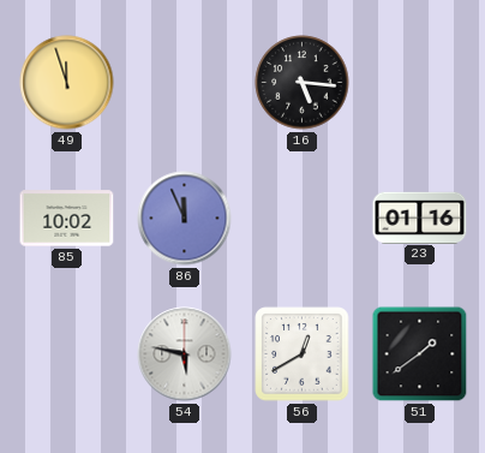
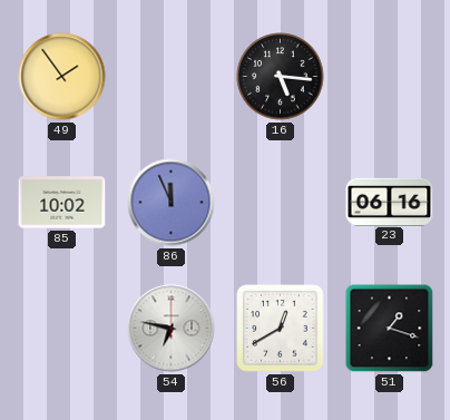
49: 11:57 -> 1:54 (62, 77)
23: 01:16 -> 06:16 (390, 202)
54: 5:47 -> 6:47 (172, 329)
51: 1:39 -> 1:18 (390, 329)
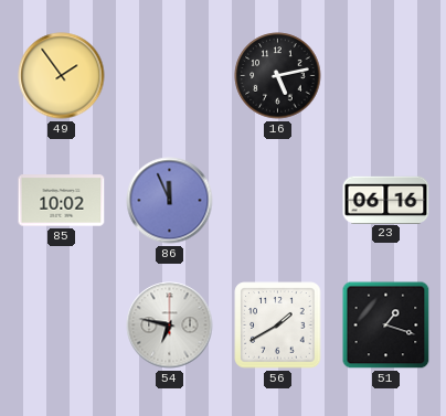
16: 5:16 -> 5:13 (278, 76)
56: 12:40 -> 1:40 (278, 326)
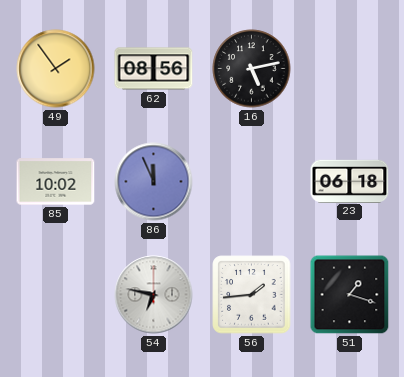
62: none -> 08:56 (154, 69)
23: 06:16 -> 06:18 (350, 181)
56: 1:40 -> 1:44 (252, 295)
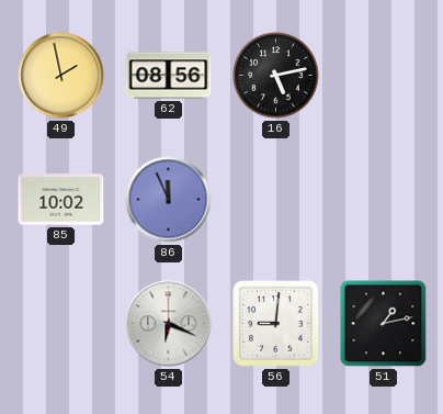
49: 1:54 -> 1:58 (61, 76)
23: 06:18 -> none (350, 181)
54: 6:47 -> 6:19 (169, 324)
56: 1:44 -> 9:01 (276, 324)
51: 1:18 -> 1:13 (384, 324)
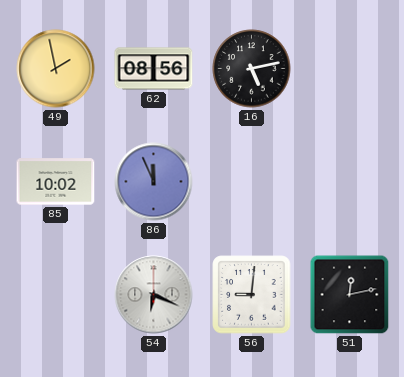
51: 1:13 -> 12:13 (350, 295)
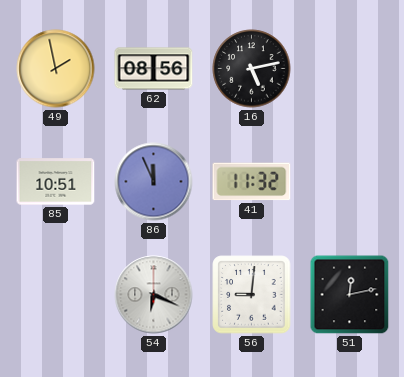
85: 10:02 -> 10:51 (56, 182)
41: none -> 11:32 (252, 182)
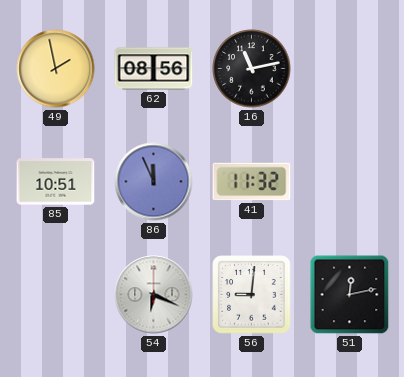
16: 5:13 -> 11:13 (252, 69)
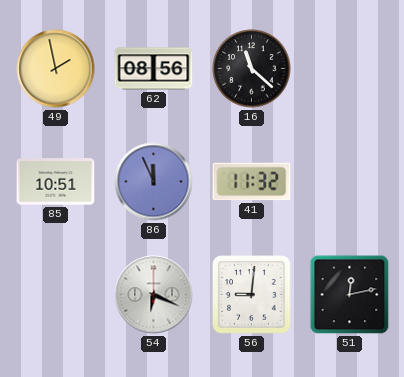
16: 11:13 -> 11:22 (252, 69)
